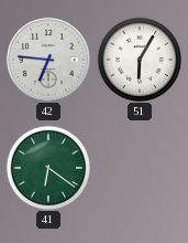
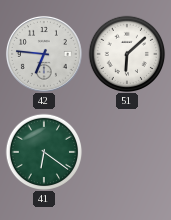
51: 6:05 -> 6:08 (127, 54)
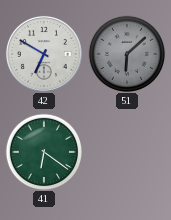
42: 6:46 -> 6:50 (44, 54)
51 dial: white -> grey (127, 54)
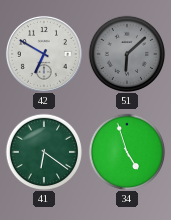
34: none -> 4:57 (127, 152)
